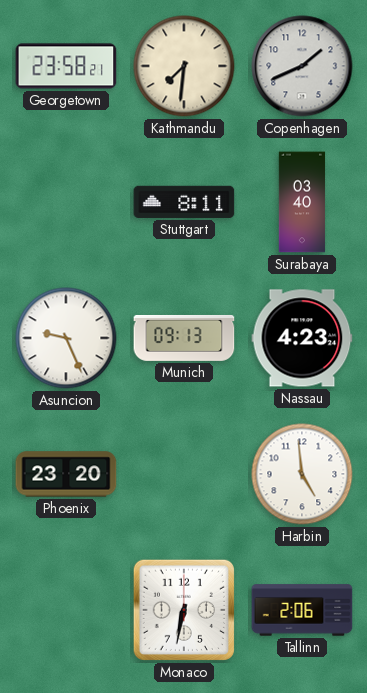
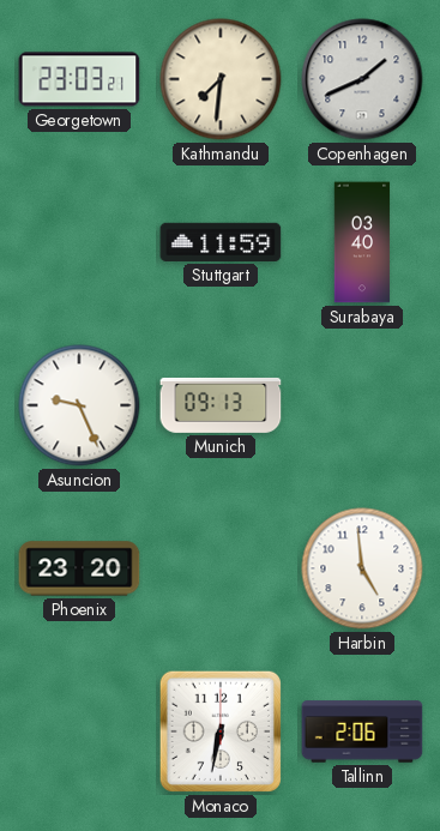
Georgetown: 23:58 -> 23:03 (79, 79)
Stuttgart: 8:11 -> 11:59 (221, 242)
Nassau: 4:23 -> none (302, 338)
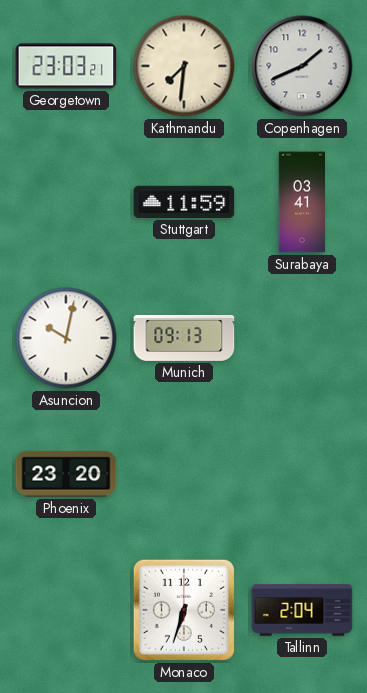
Surabaya: 03:40 -> 03:41 (302, 202)
Asuncion: 9:26 -> 10:02 (66, 338)
Harbin: 4:59 -> none (362, 568)
Monaco: 6:32 -> 6:33 (184, 610)
Tallinn: 2:06 -> 2:04 (302, 610)
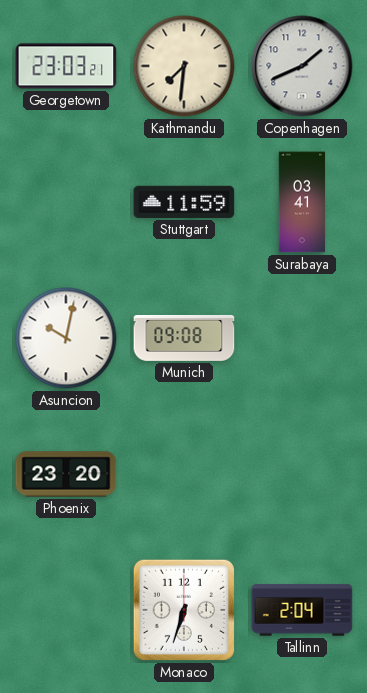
Munich: 09:13 -> 09:08 (184, 338)
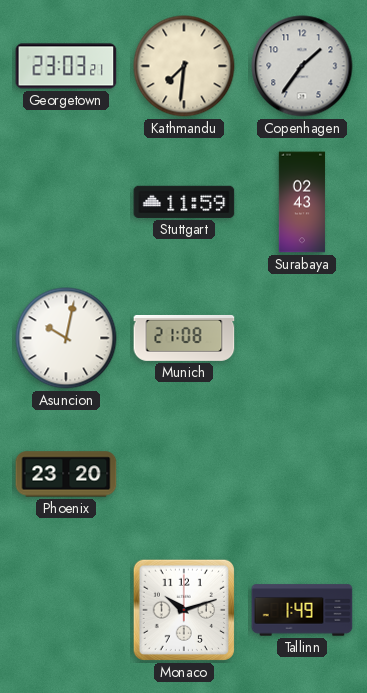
Copenhagen: 1:41 -> 1:36 (302, 66)
Surabaya: 03:41 -> 02:43 (302, 202)
Munich: 09:08 -> 21:08 (184, 338)
Monaco: 6:33 -> 10:12 (184, 610)
Tallinn: 2:04 -> 1:49 (302, 610)
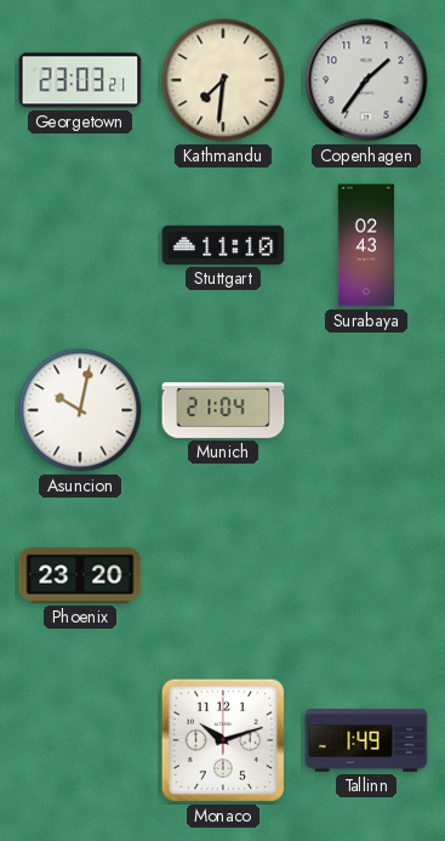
Stuttgart: 11:59 -> 11:10 (223, 245)
Munich: 21:08 -> 21:04 (223, 410)
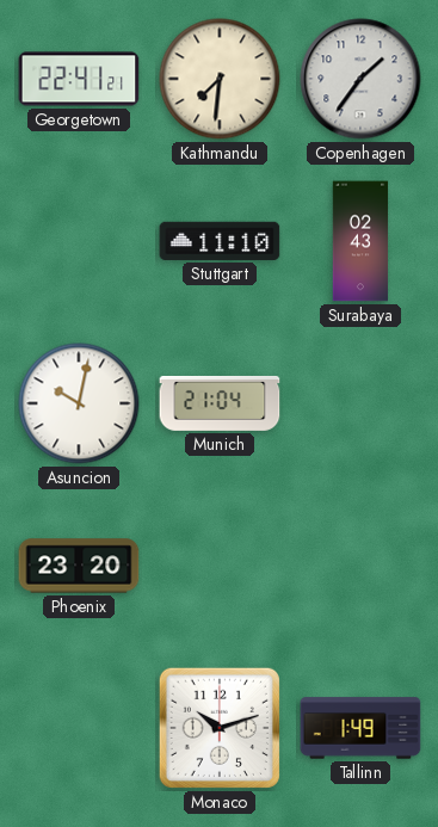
Georgetown: 23:03 -> 22:41 (79, 79)
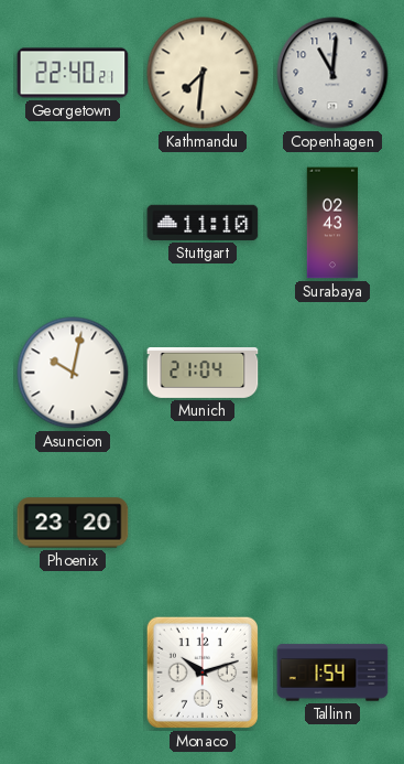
Georgetown: 22:41 -> 22:40 (73, 73)
Copenhagen: 1:36 -> 11:01 (332, 73)
Tallinn: 1:49 -> 1:54 (332, 672)
